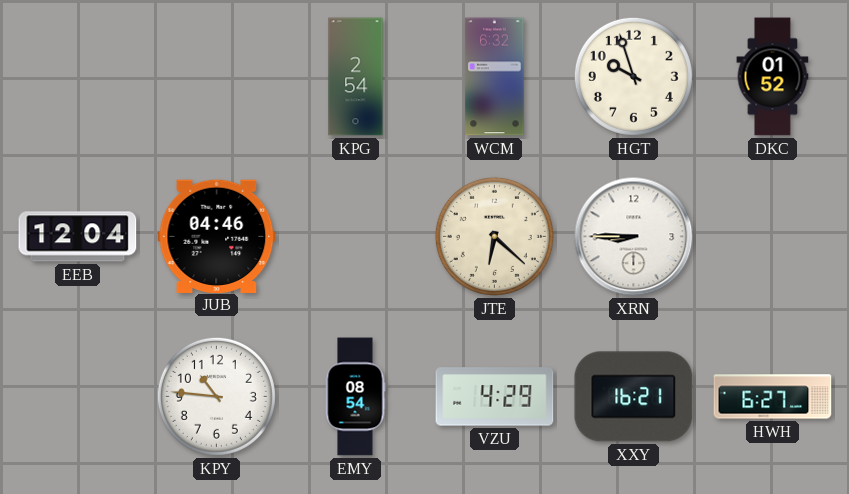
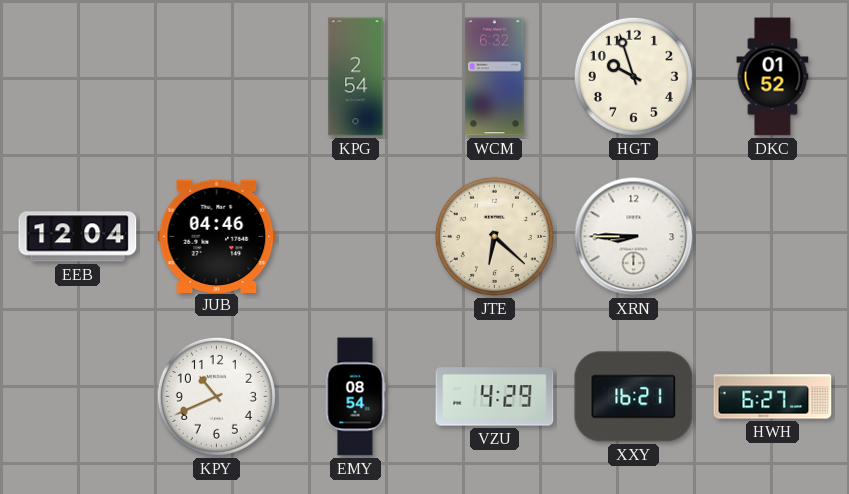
KPY: 10:46 -> 10:41 (216, 396)
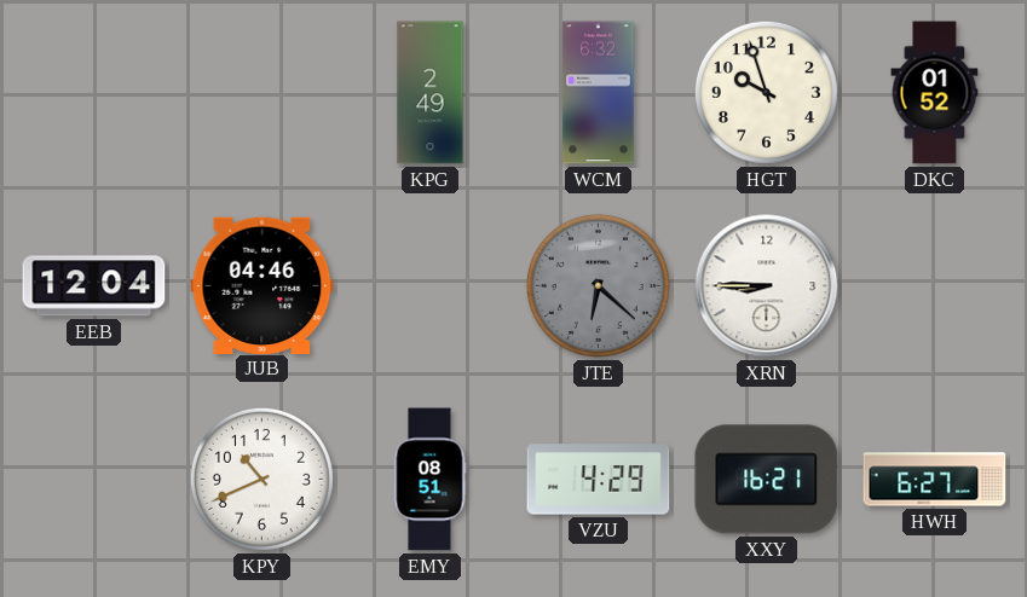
KPG: 2:54 -> 2:49 (431, 93)
JTE dial: cream -> grey (598, 285)
EMY: 08:54 -> 08:51 (429, 480)
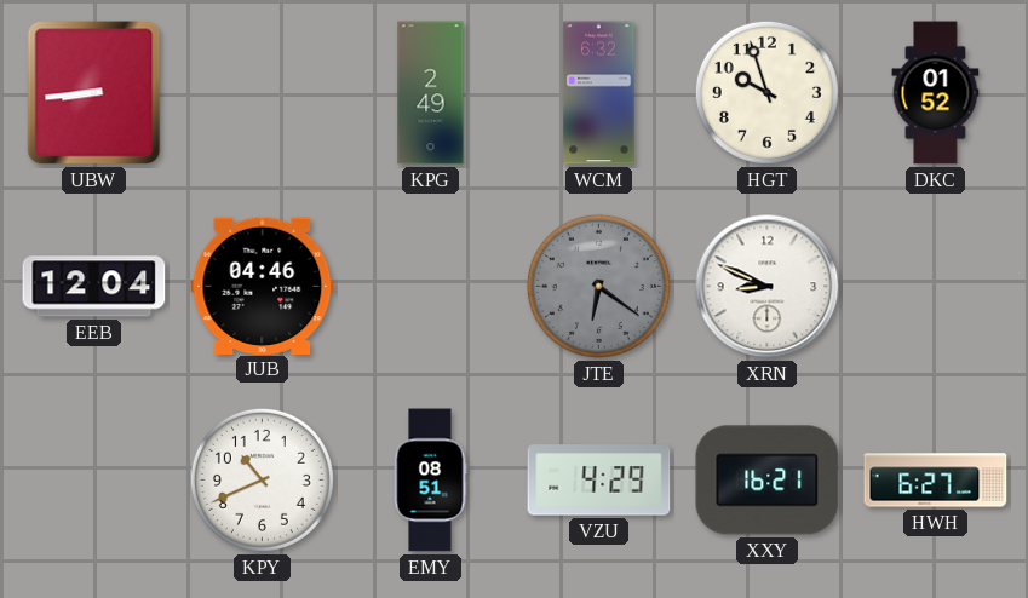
UBW: none -> 8:44 (94, 93)
JTE: 6:22 -> 6:21 (598, 286)
XRN: 8:45 -> 8:49 (768, 287)
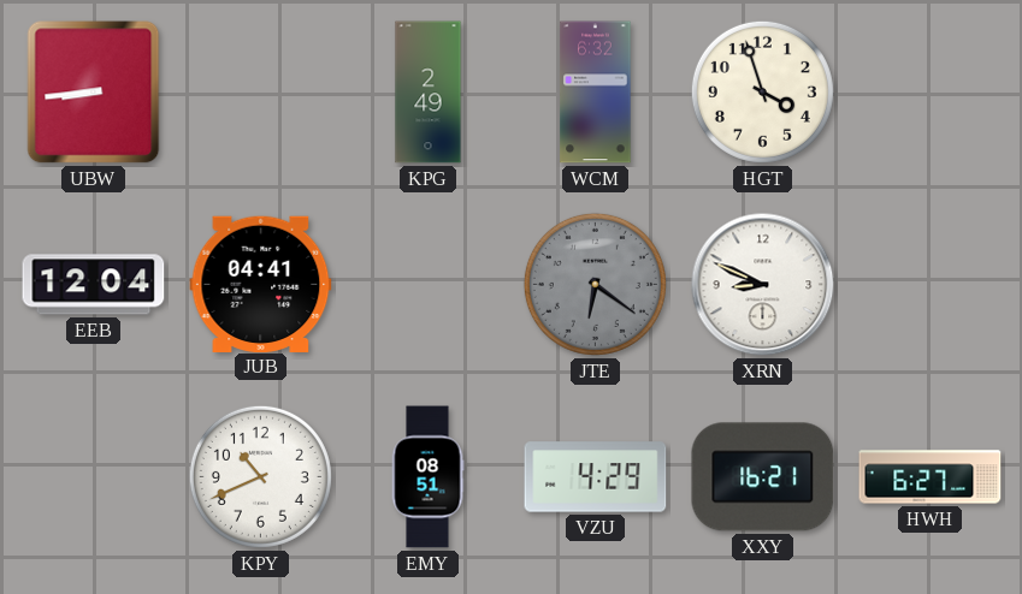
HGT: 9:57 -> 3:57 (762, 91)
DKC: 01:52 -> none (936, 93)
JUB: 04:46 -> 04:41 (261, 284)
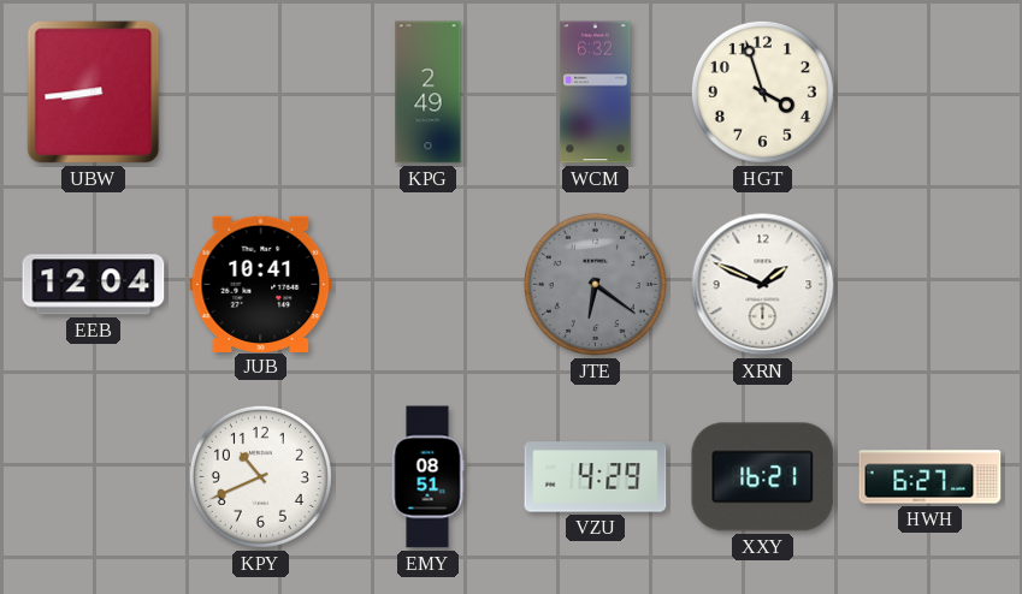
JUB: 04:41 -> 10:41 (261, 284)
XRN: 8:49 -> 1:49 (763, 285)
